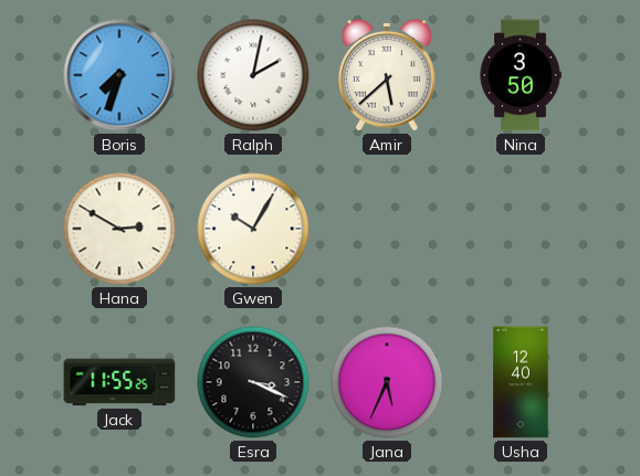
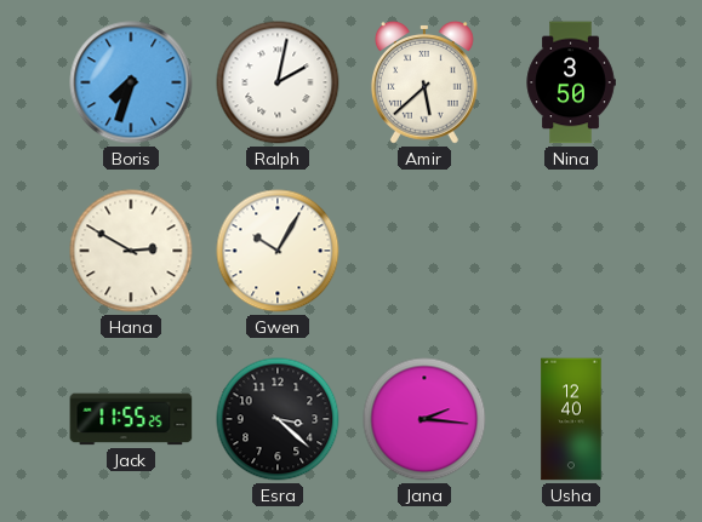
Esra: 3:19 -> 3:22 (278, 419)
Jana: 5:34 -> 2:16 (424, 419)
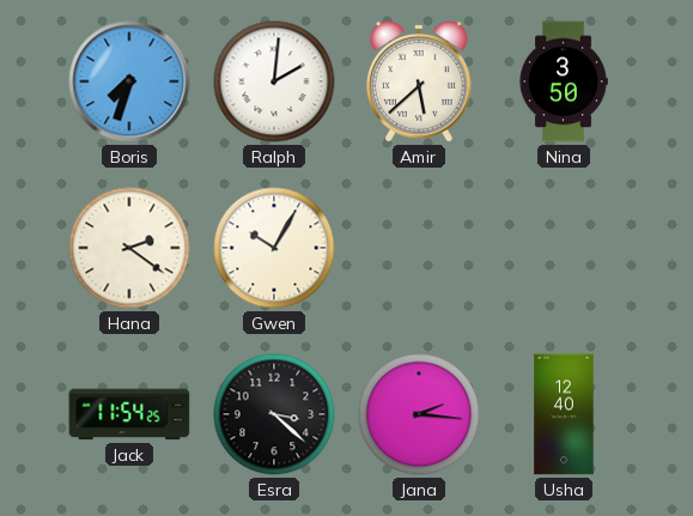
Ralph: 2:02 -> 2:01 (274, 81)
Hana: 2:50 -> 2:21 (129, 248)
Jack: 11:55 -> 11:54 (129, 414)
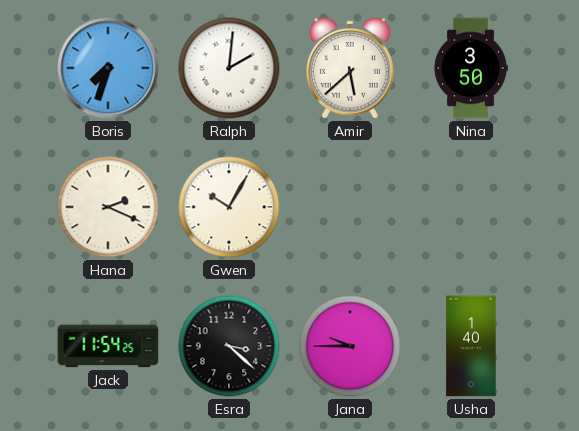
Hana: 2:21 -> 2:19 (108, 207)
Jana: 2:16 -> 9:45 (350, 346)
Usha: 12:40 -> 1:40 (471, 346)
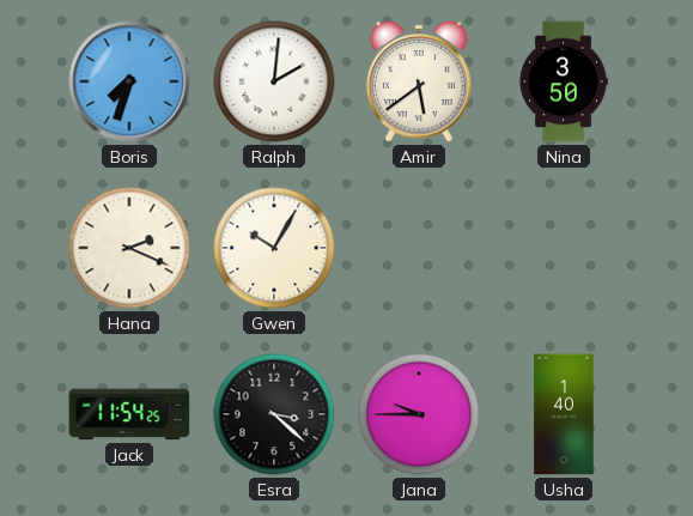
Amir: 5:38 -> 5:39 (419, 83)
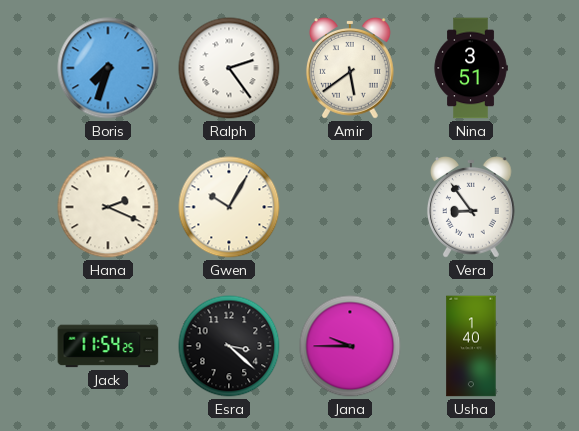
Ralph: 2:01 -> 2:24 (229, 68)
Nina: 3:50 -> 3:51 (471, 68)
Vera: none -> 8:54 (471, 208)
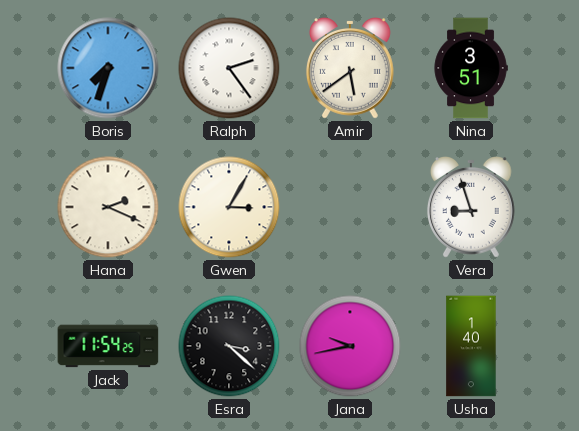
Gwen: 10:05 -> 3:05 (229, 207)
Vera: 8:54 -> 8:57 (471, 208)
Jana: 9:45 -> 9:43 (350, 346)
